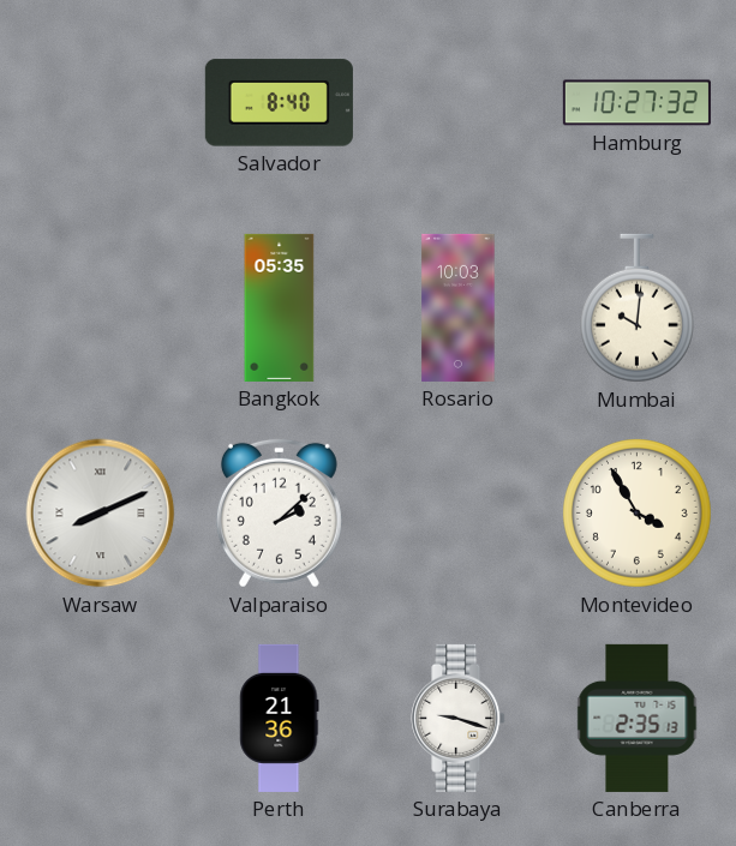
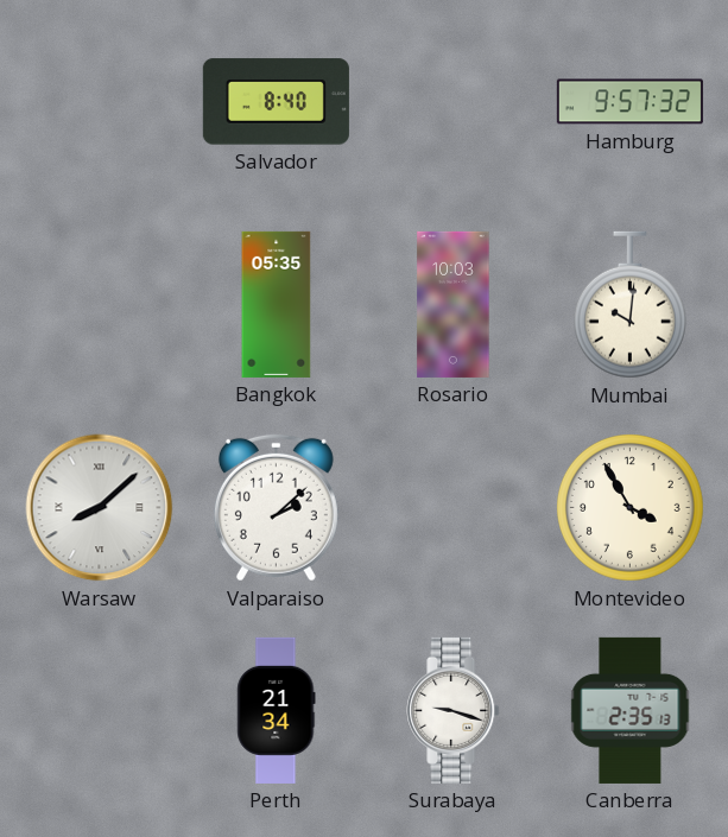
Hamburg: 10:27 -> 9:57 (629, 102)
Warsaw: 8:11 -> 8:08 (100, 508)
Perth: 21:36 -> 21:34 (277, 710)
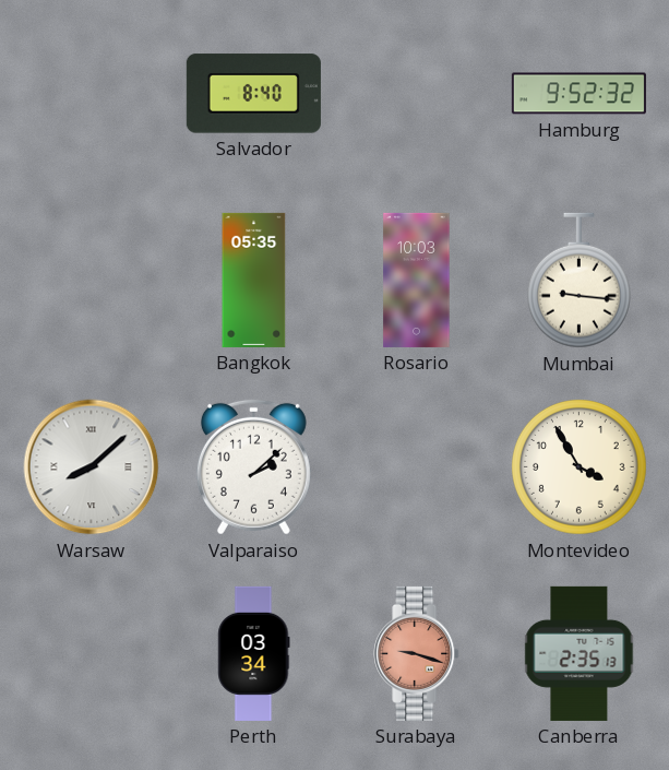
Hamburg: 9:57 -> 9:52 (578, 94)
Mumbai: 10:01 -> 9:16 (578, 281)
Perth: 21:34 -> 03:34 (254, 653)
Surabaya dial: white -> salmon (417, 653)
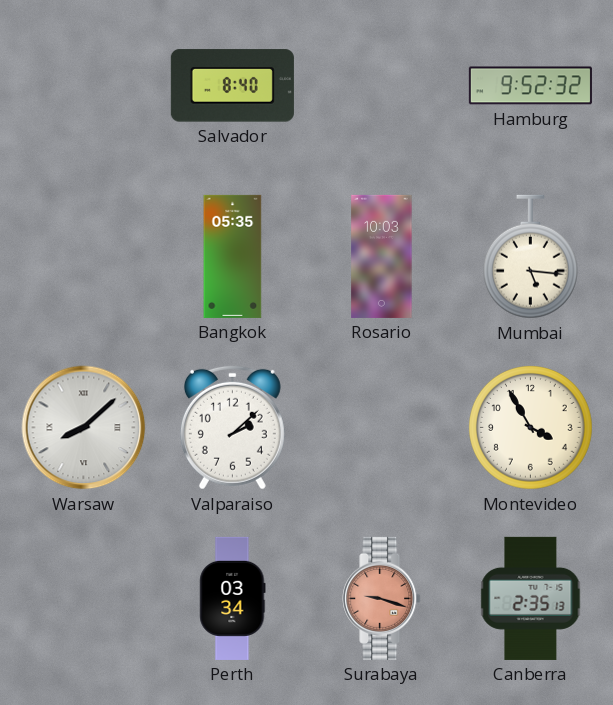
Mumbai: 9:16 -> 5:16 (530, 257)
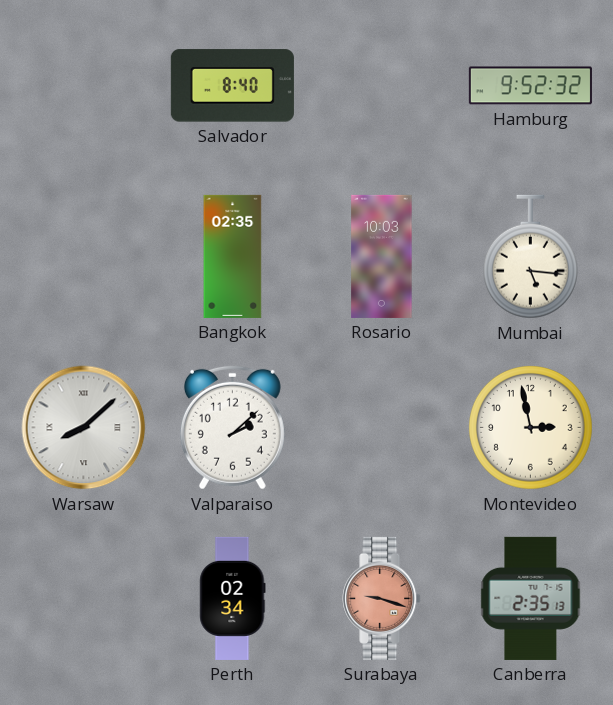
Bangkok: 05:35 -> 02:35 (233, 256)
Montevideo: 3:55 -> 2:58 (531, 428)
Perth: 03:34 -> 02:34 (233, 598)
